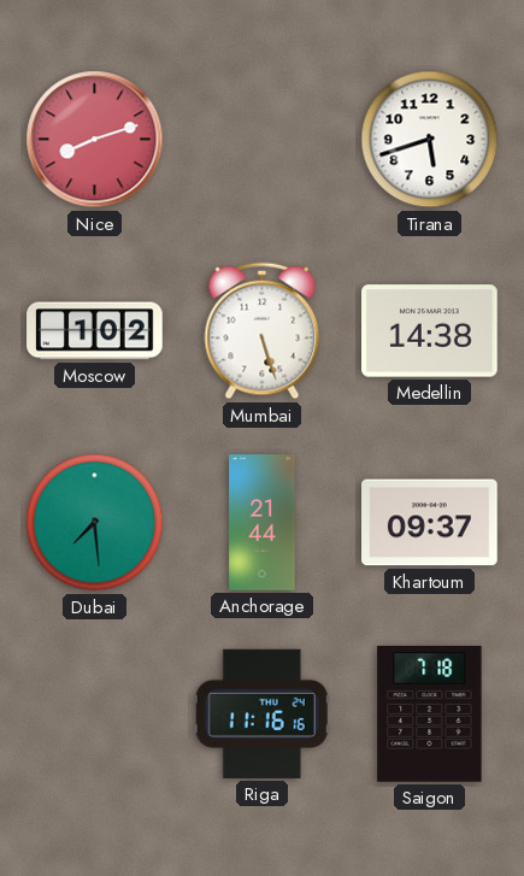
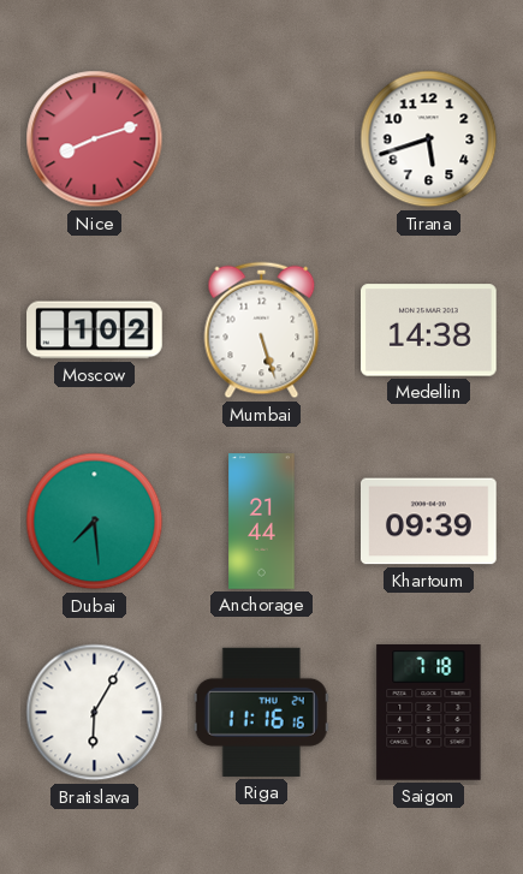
Khartoum: 09:37 -> 09:39 (429, 522)
Bratislava: none -> 6:05 (95, 713)
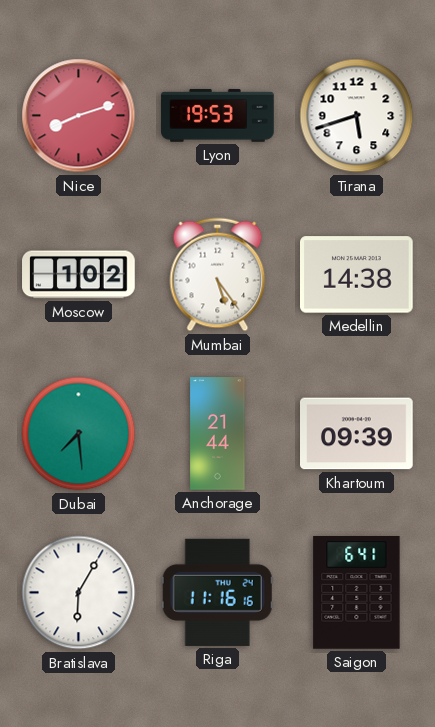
Lyon: none -> 19:53 (218, 115)
Mumbai: 5:27 -> 5:24 (218, 275)
Saigon: 7:18 -> 6:41 (357, 593)
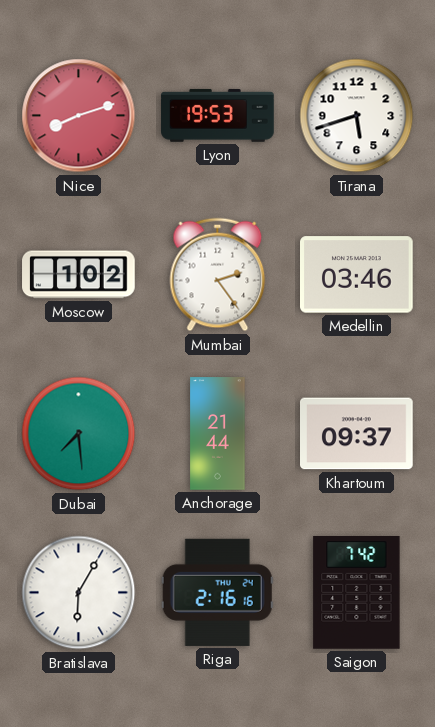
Mumbai: 5:24 -> 2:24 (218, 275)
Medellin: 14:38 -> 03:46 (357, 275)
Khartoum: 09:39 -> 09:37 (357, 434)
Riga: 11:16 -> 2:16 (217, 592)
Saigon: 6:41 -> 7:42 (357, 593)
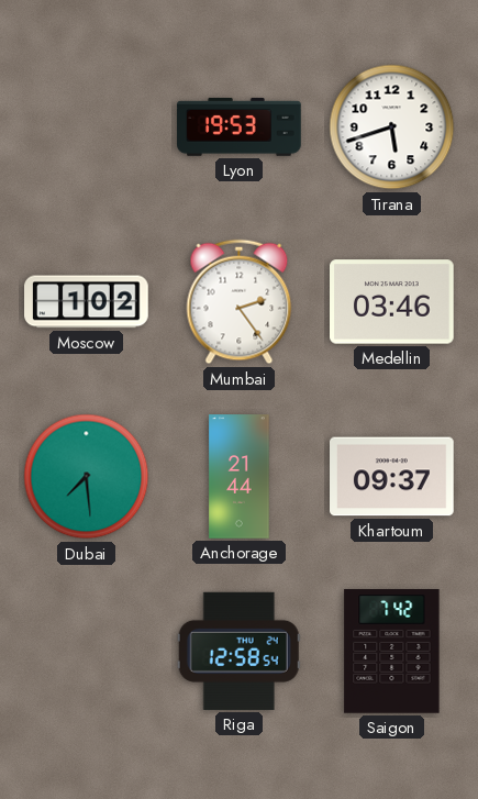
Nice: 8:12 -> none (79, 116)
Bratislava: 6:05 -> none (79, 593)
Riga: 2:16 -> 12:58 (238, 651)
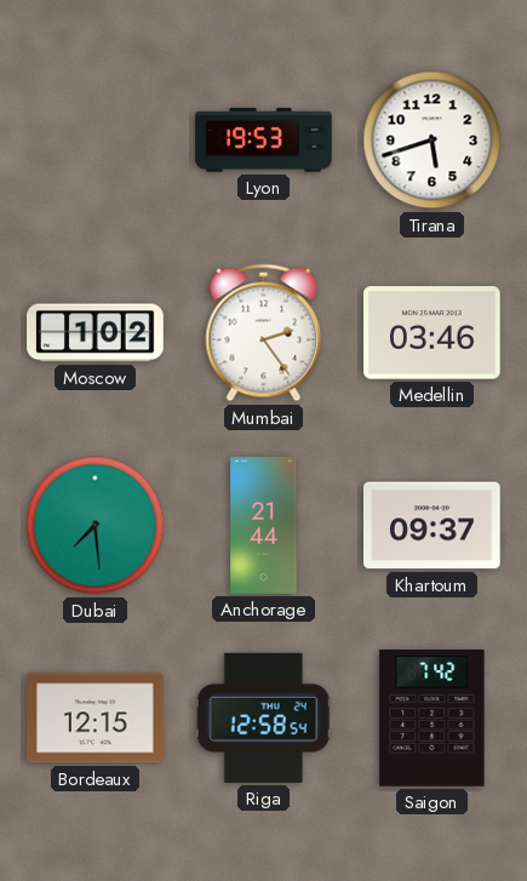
Bordeaux: none -> 12:15 (96, 719)
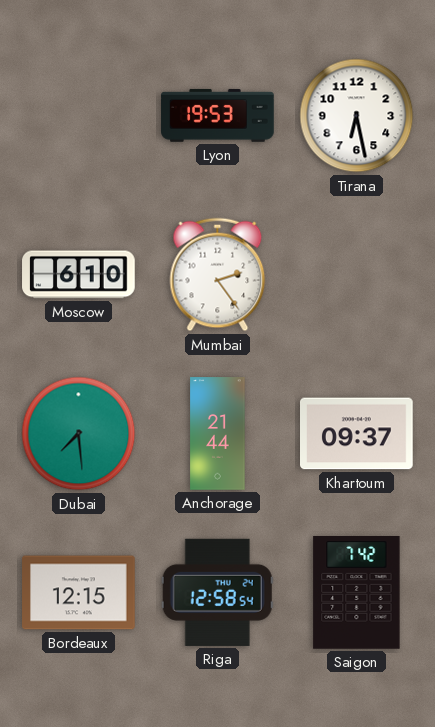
Tirana: 5:42 -> 6:28 (357, 116)
Moscow: 1:02 -> 6:10 (79, 275)
Medellin: 03:46 -> none (433, 333)
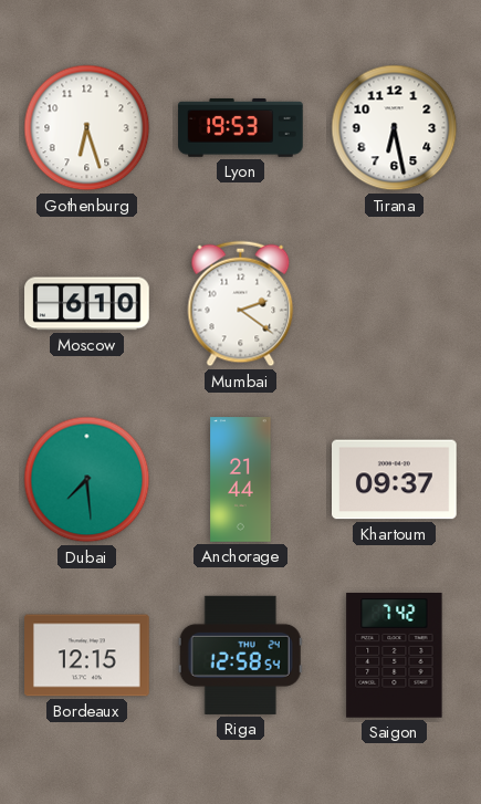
Gothenburg: none -> 6:27 (87, 128)
Mumbai: 2:24 -> 2:21 (241, 304)
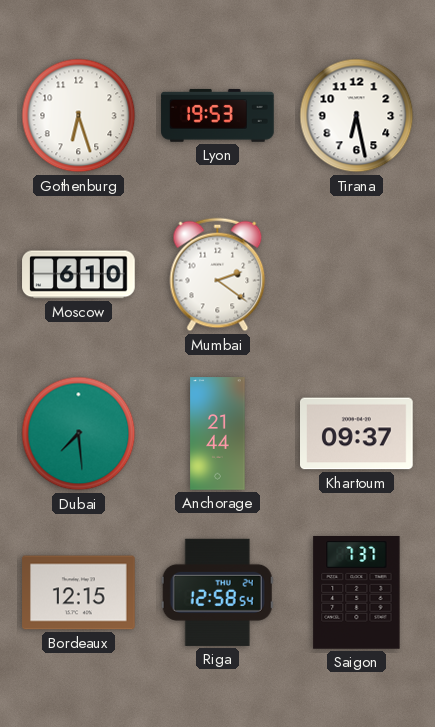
Saigon: 7:42 -> 7:37 (357, 593)
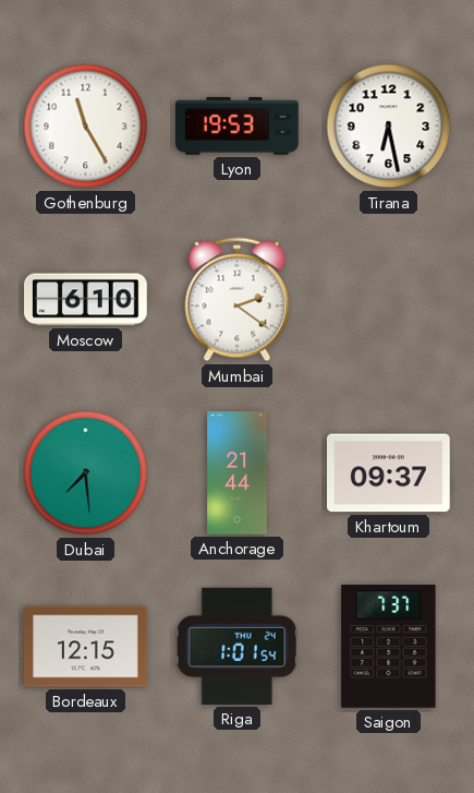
Gothenburg: 6:27 -> 11:25 (86, 127)
Riga: 12:58 -> 1:01 (236, 646)
